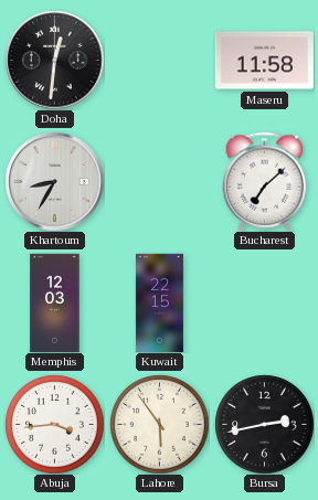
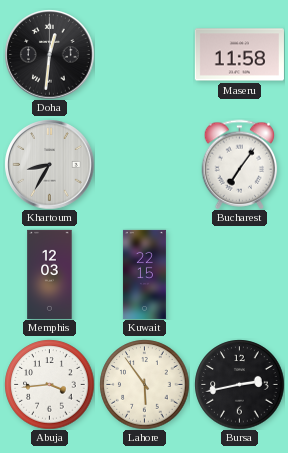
Bucharest: 7:08 -> 7:06 (240, 164)
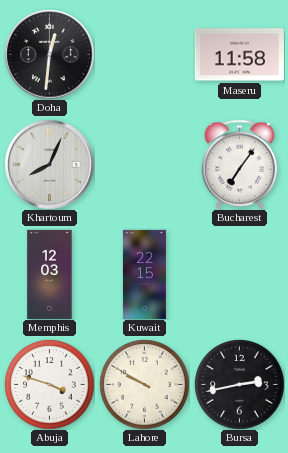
Khartoum: 8:35 -> 8:04 (49, 164)
Abuja: 3:44 -> 3:48 (49, 384)
Lahore: 5:54 -> 9:50 (144, 384)
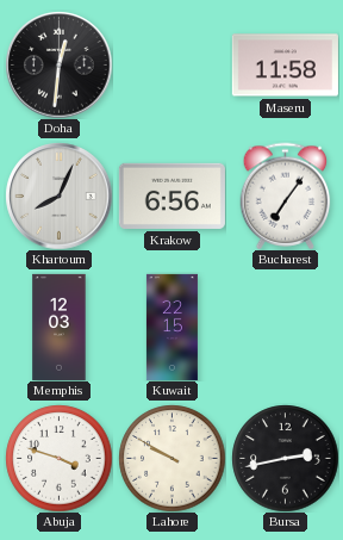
Krakow: none -> 6:56 (171, 195)
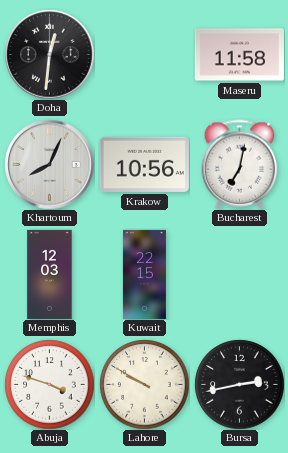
Krakow: 6:56 -> 10:56 (144, 164)
Bucharest: 7:06 -> 7:02 (240, 164)
